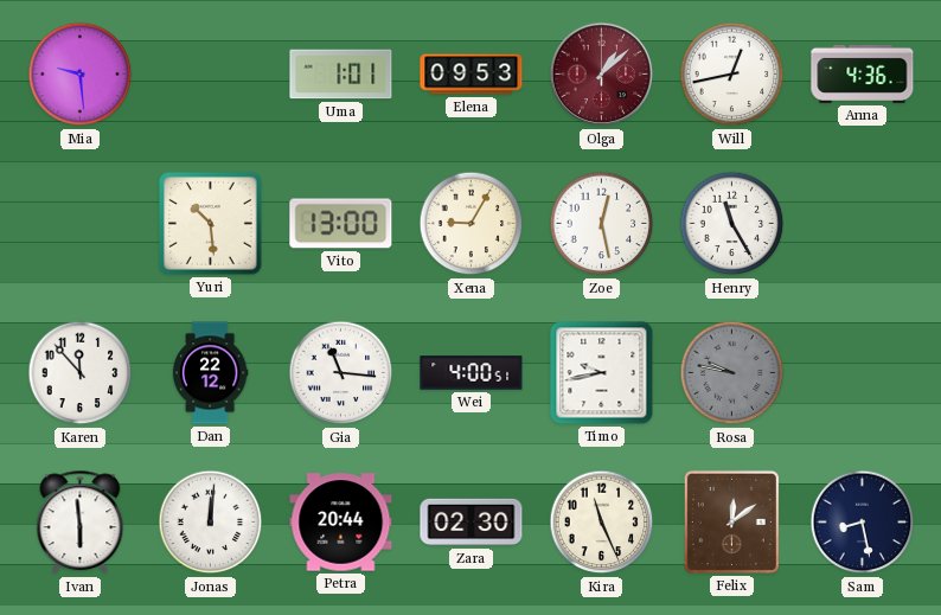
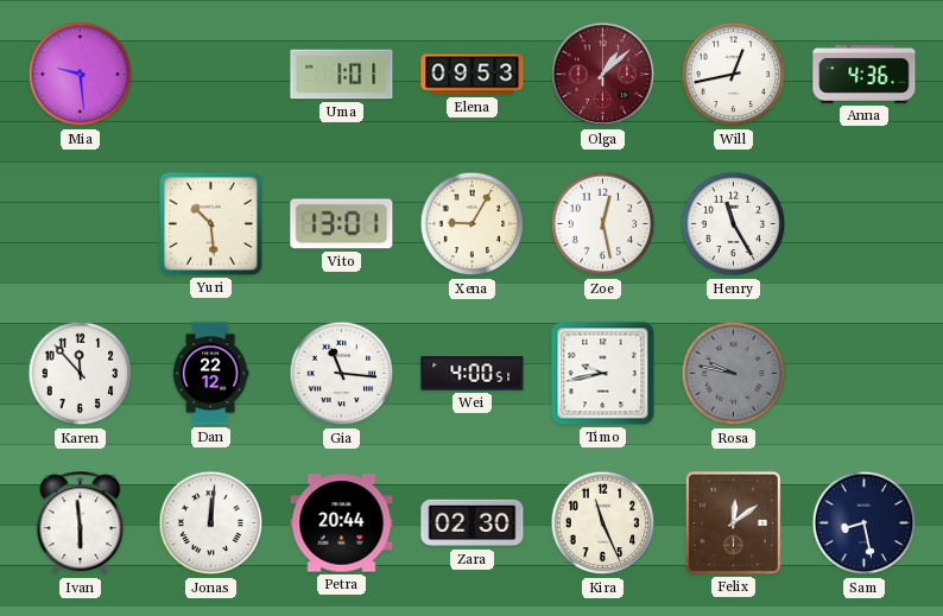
Vito: 13:00 -> 13:01 (342, 224)
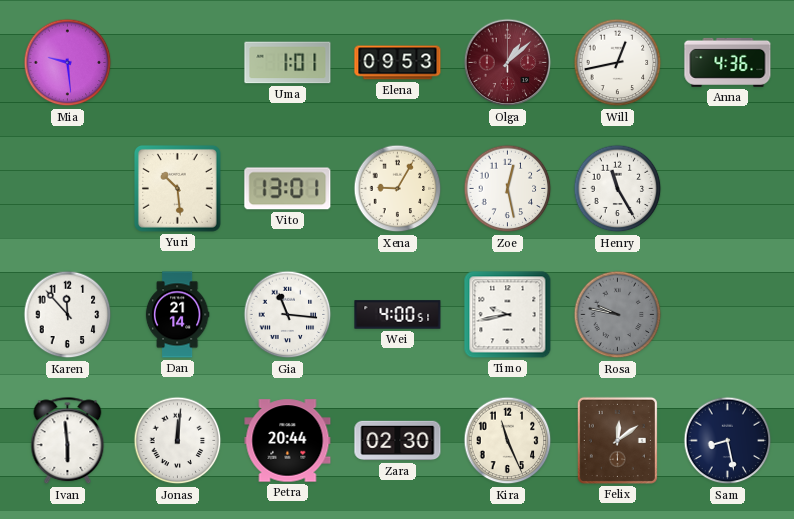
Dan: 22:12 -> 21:14 (177, 315)
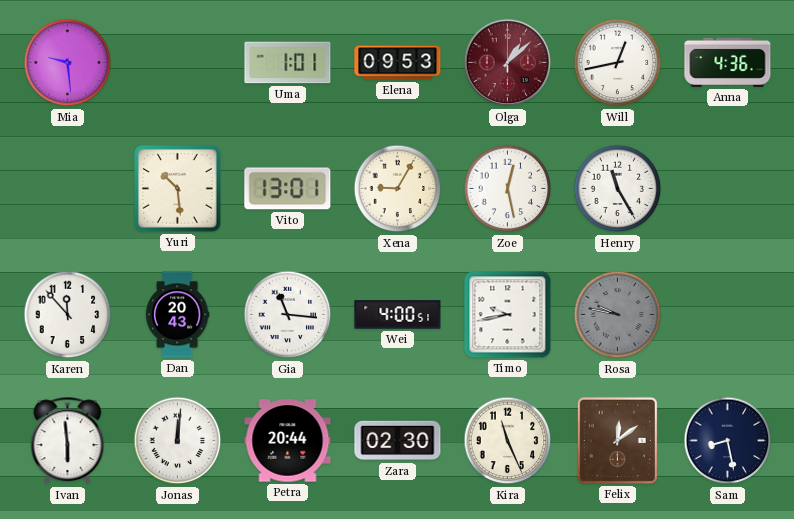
Dan: 21:14 -> 20:43 (177, 315)
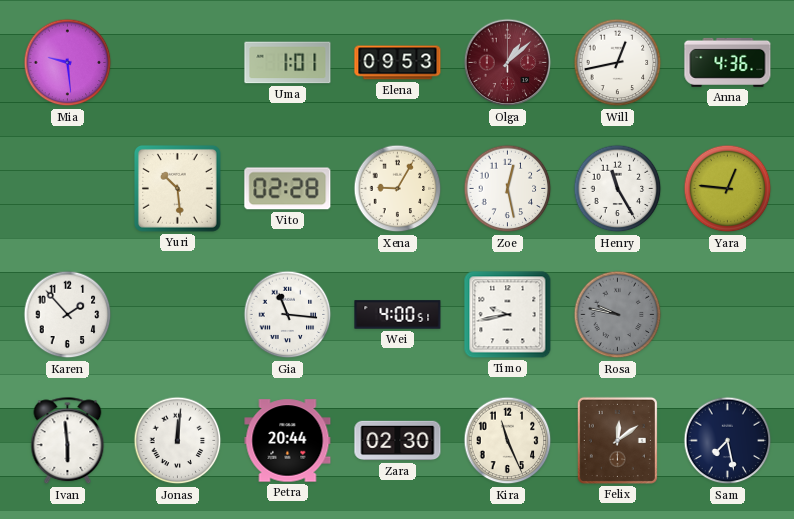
Vito: 13:01 -> 02:28 (288, 189)
Yara: none -> 12:46 (728, 189)
Karen: 11:53 -> 1:53 (68, 315)
Dan: 20:43 -> none (177, 315)
Sam: 8:28 -> 7:28 (728, 441)
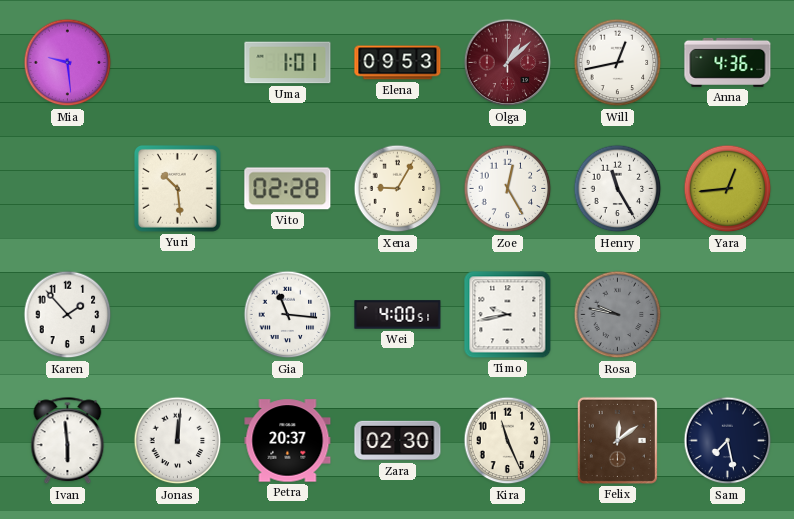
Zoe: 12:28 -> 12:25 (508, 189)
Yara: 12:46 -> 12:44 (728, 189)
Petra: 20:44 -> 20:37 (288, 441)
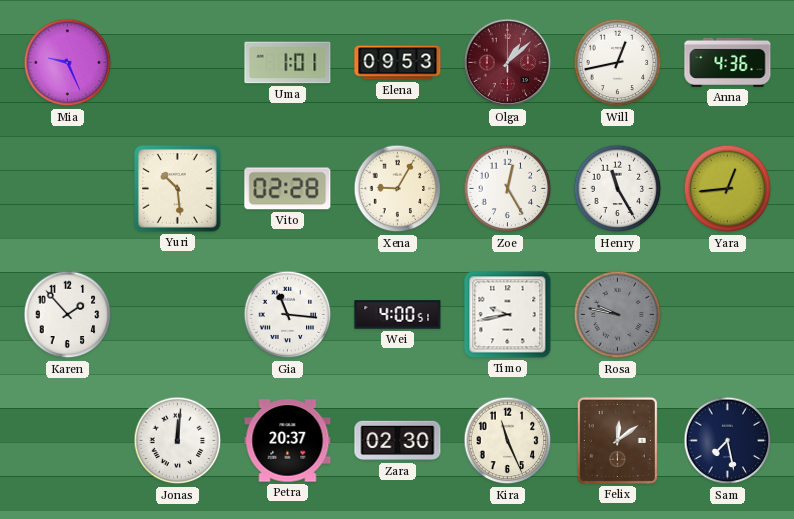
Mia: 9:29 -> 9:26 (68, 63)
Ivan: 5:59 -> none (68, 441)
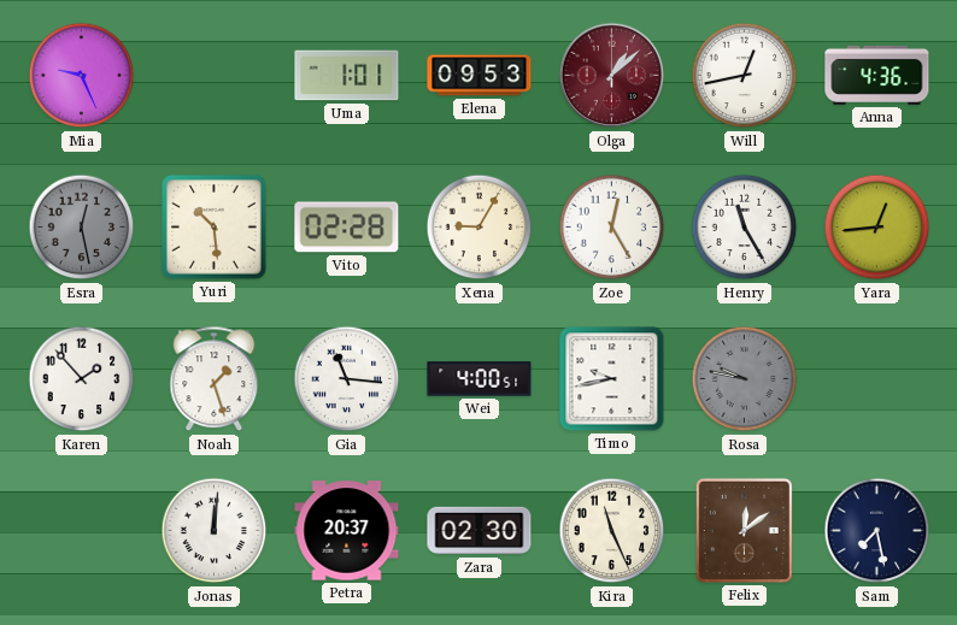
Esra: none -> 12:28 (82, 228)
Noah: none -> 1:27 (215, 379)
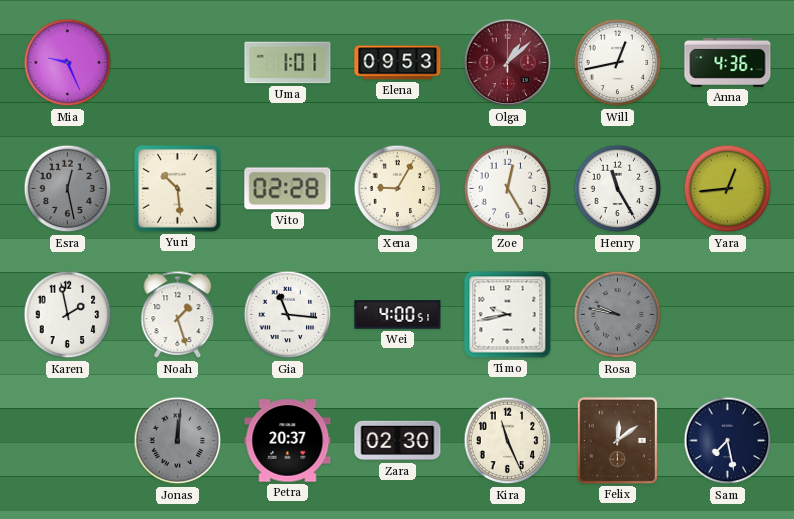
Karen: 1:53 -> 1:58 (68, 315)
Jonas dial: white -> grey (178, 441)
